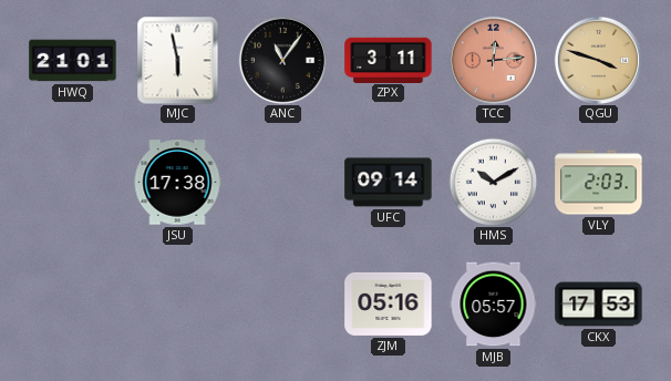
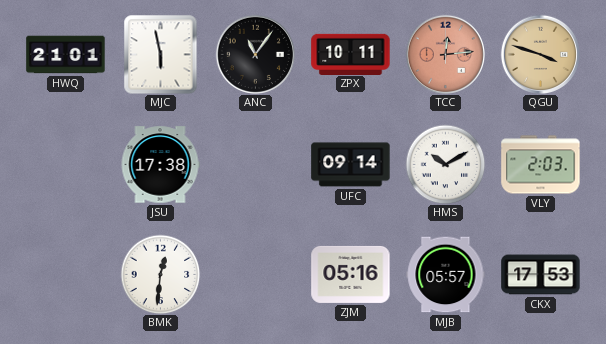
ZPX: 3:11 -> 10:11 (351, 54)
BMK: none -> 12:31 (160, 274)
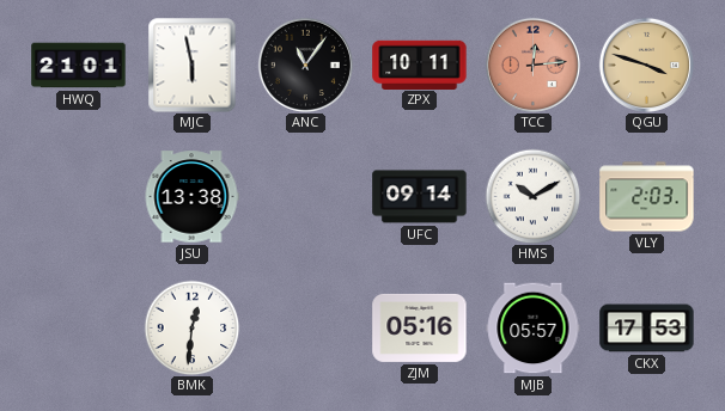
JSU: 17:38 -> 13:38 (191, 197)
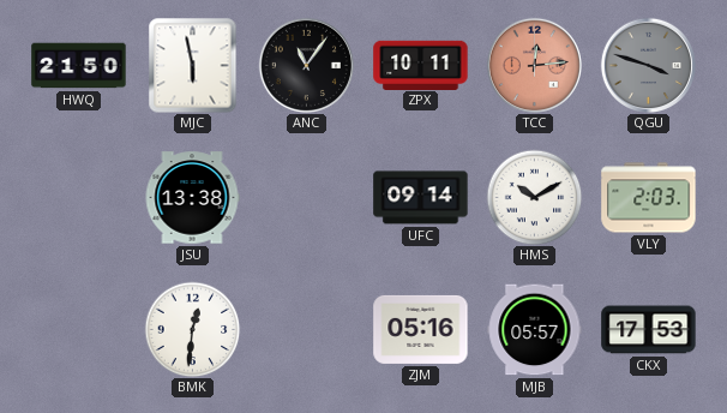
HWQ: 21:01 -> 21:50 (79, 66)
QGU dial: champagne -> grey (648, 65)
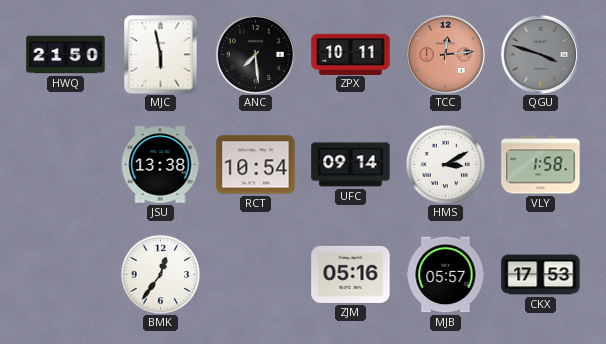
ANC: 11:06 -> 7:29 (255, 54)
RCT: none -> 10:54 (256, 165)
HMS: 10:10 -> 3:10 (445, 164)
VLY: 2:03 -> 1:58 (541, 165)
BMK: 12:31 -> 12:36 (160, 274)
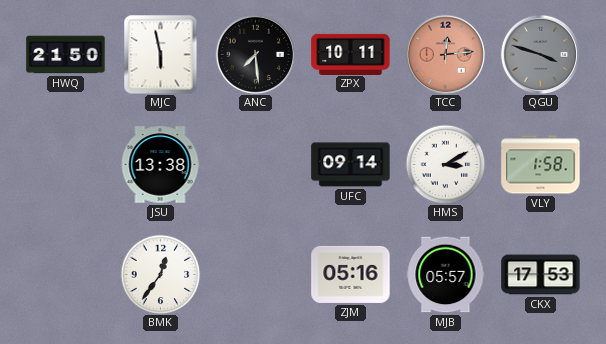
RCT: 10:54 -> none (256, 165)
